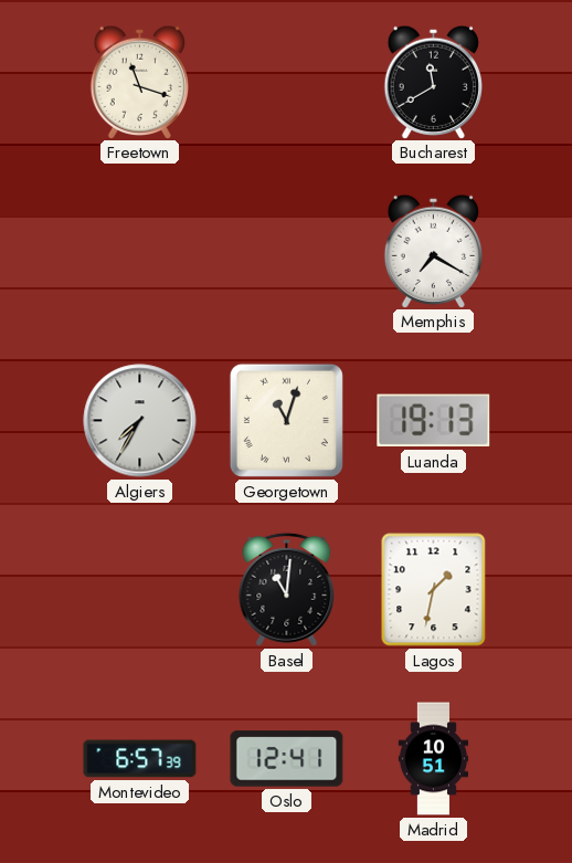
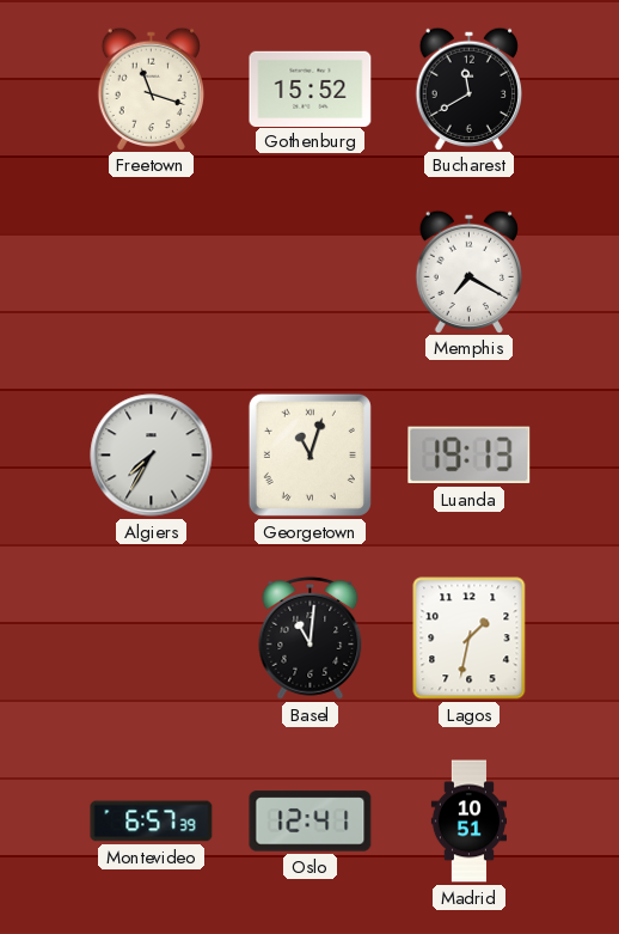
Gothenburg: none -> 15:52 (311, 88)
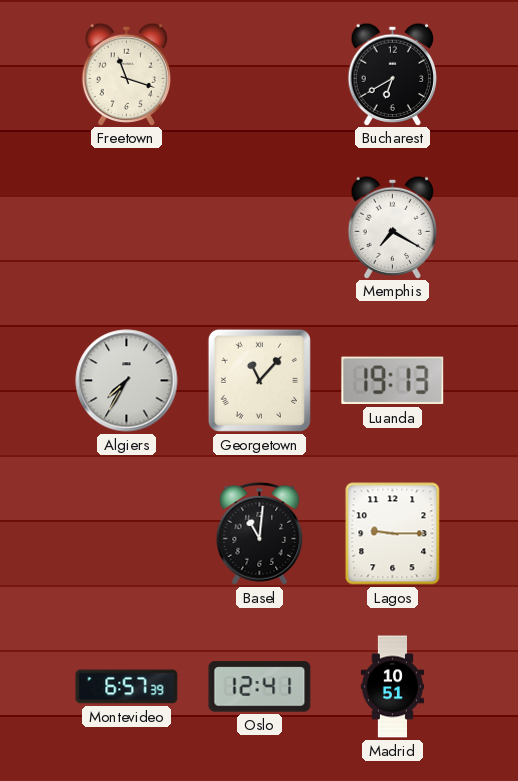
Gothenburg: 15:52 -> none (311, 88)
Bucharest: 11:40 -> 6:40 (392, 74)
Georgetown: 11:03 -> 11:07 (259, 380)
Lagos: 1:32 -> 9:15 (393, 534)
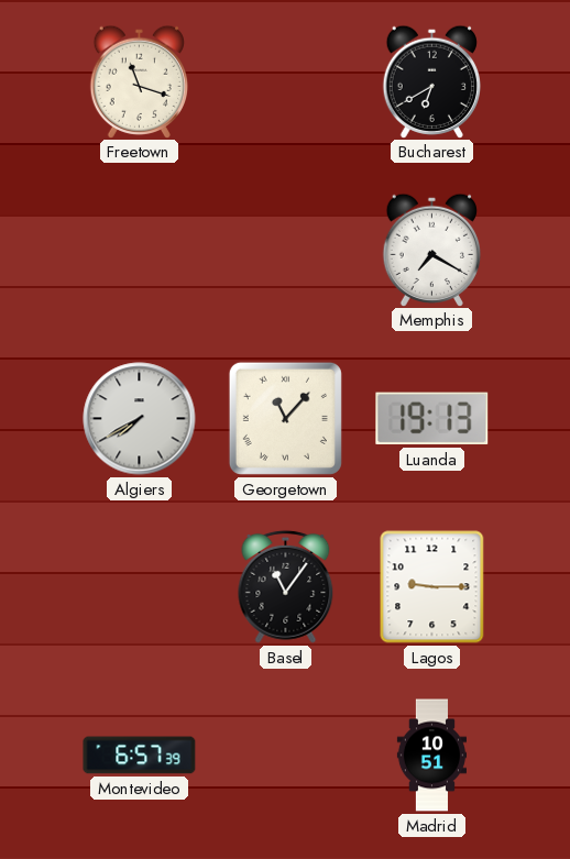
Algiers: 7:35 -> 7:40 (140, 419)
Basel: 11:01 -> 11:06 (286, 586)
Oslo: 12:41 -> none (260, 687)
